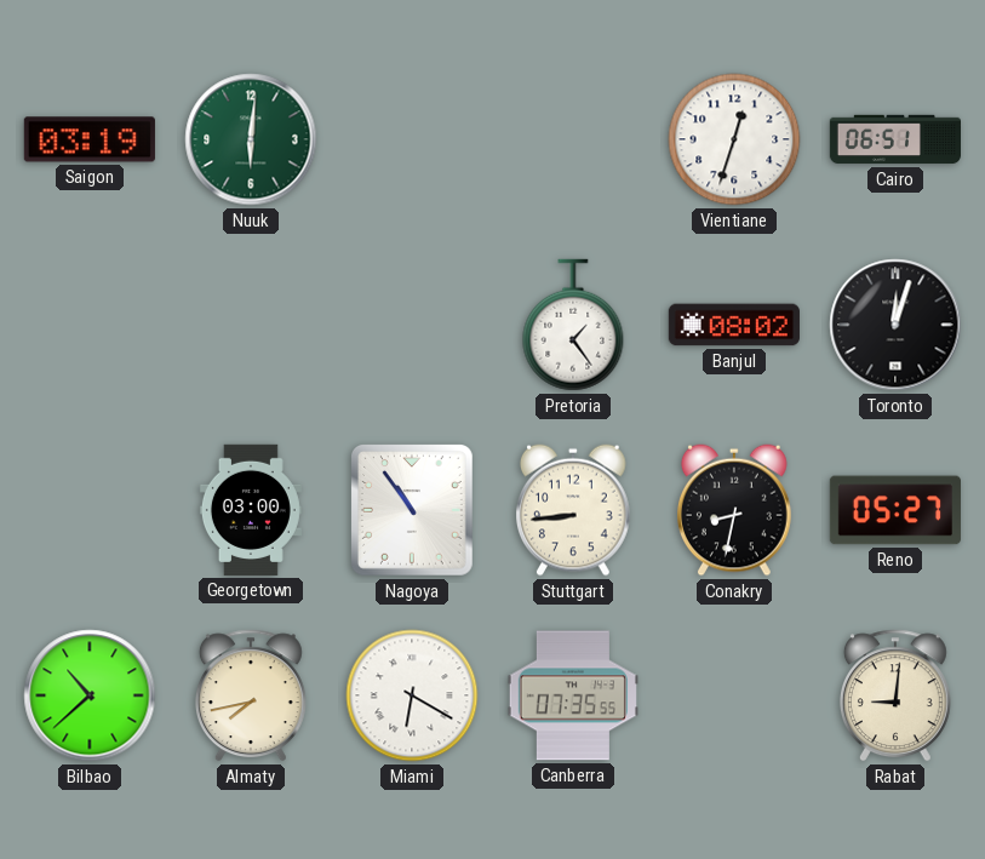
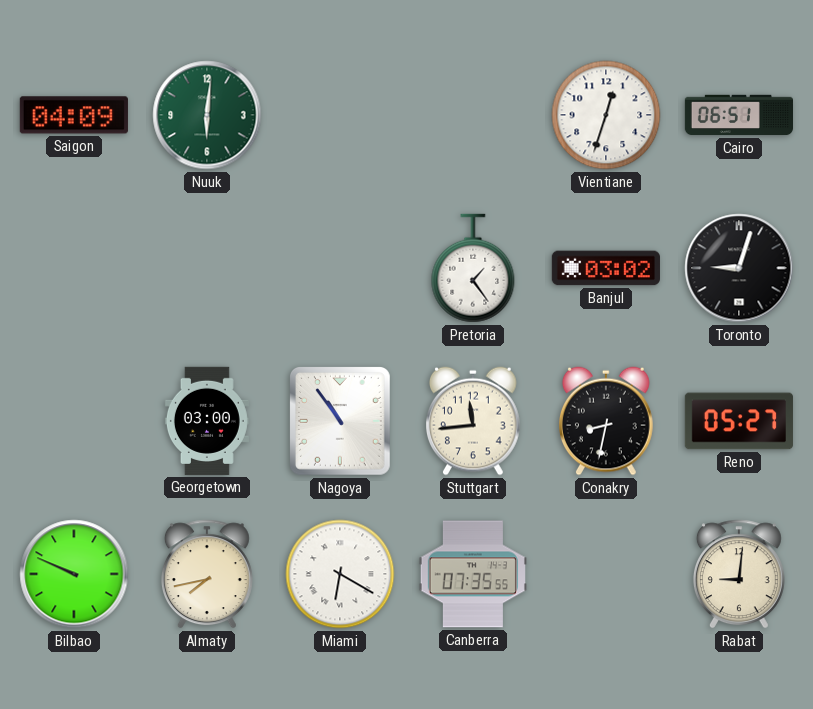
Saigon: 03:19 -> 04:09 (74, 115)
Banjul: 08:02 -> 03:02 (606, 268)
Toronto: 12:03 -> 9:03 (739, 268)
Stuttgart: 8:44 -> 11:44 (474, 421)
Bilbao: 10:38 -> 9:49 (74, 574)
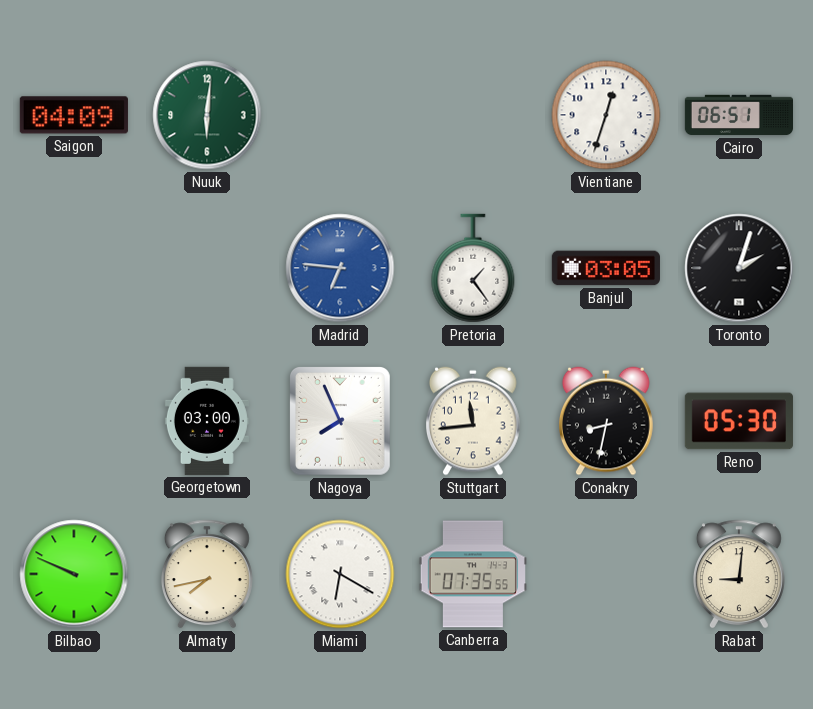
Madrid: none -> 6:46 (340, 268)
Banjul: 03:02 -> 03:05 (606, 268)
Toronto: 9:03 -> 2:03 (739, 268)
Nagoya: 10:54 -> 7:56 (340, 421)
Reno: 05:27 -> 05:30 (739, 421)
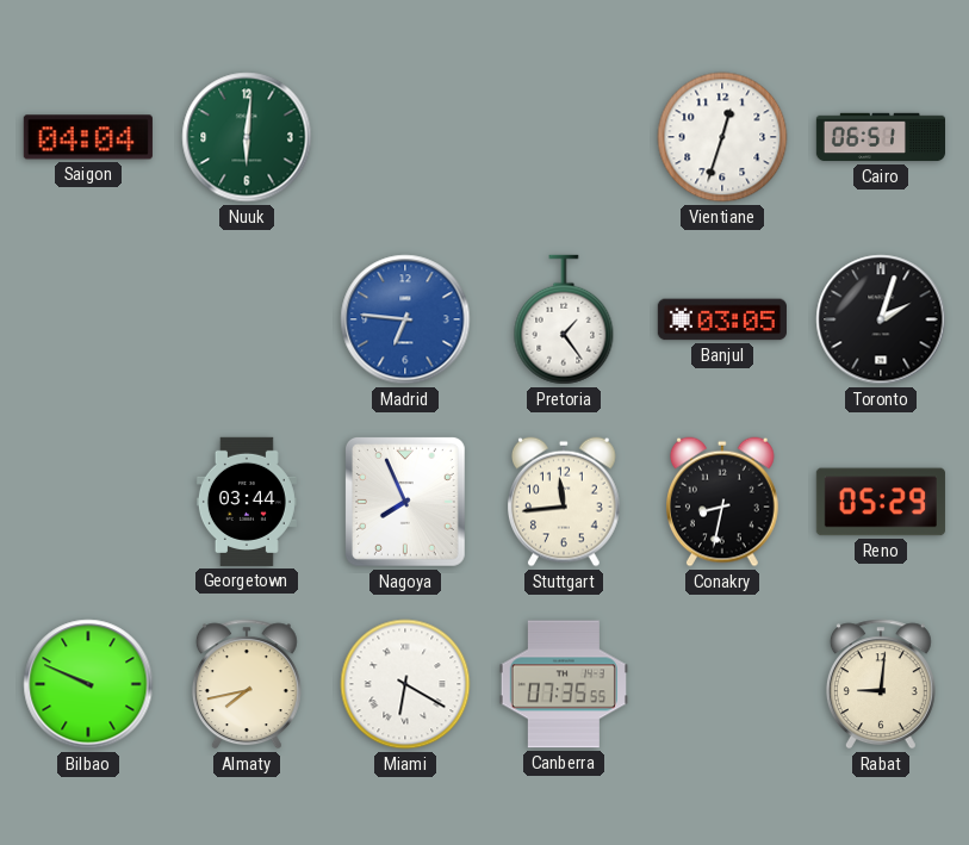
Saigon: 04:09 -> 04:04 (88, 137)
Georgetown: 03:00 -> 03:44 (247, 502)
Reno: 05:30 -> 05:29 (881, 502)
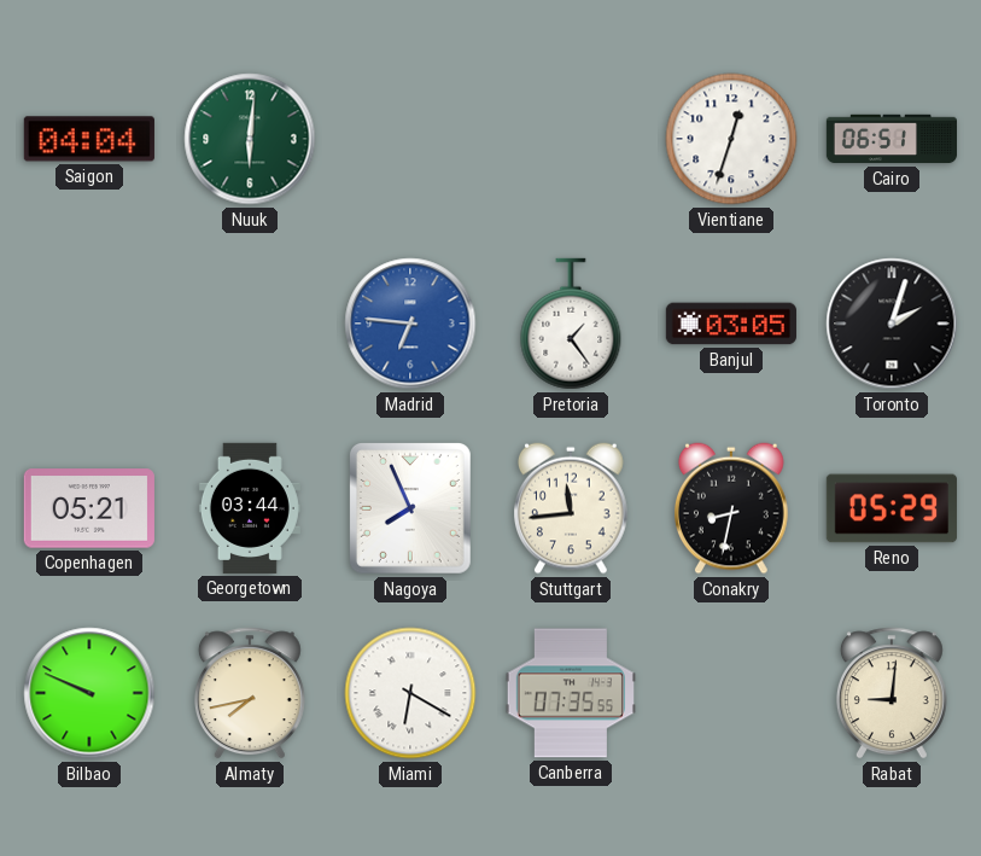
Copenhagen: none -> 05:21 (89, 508)
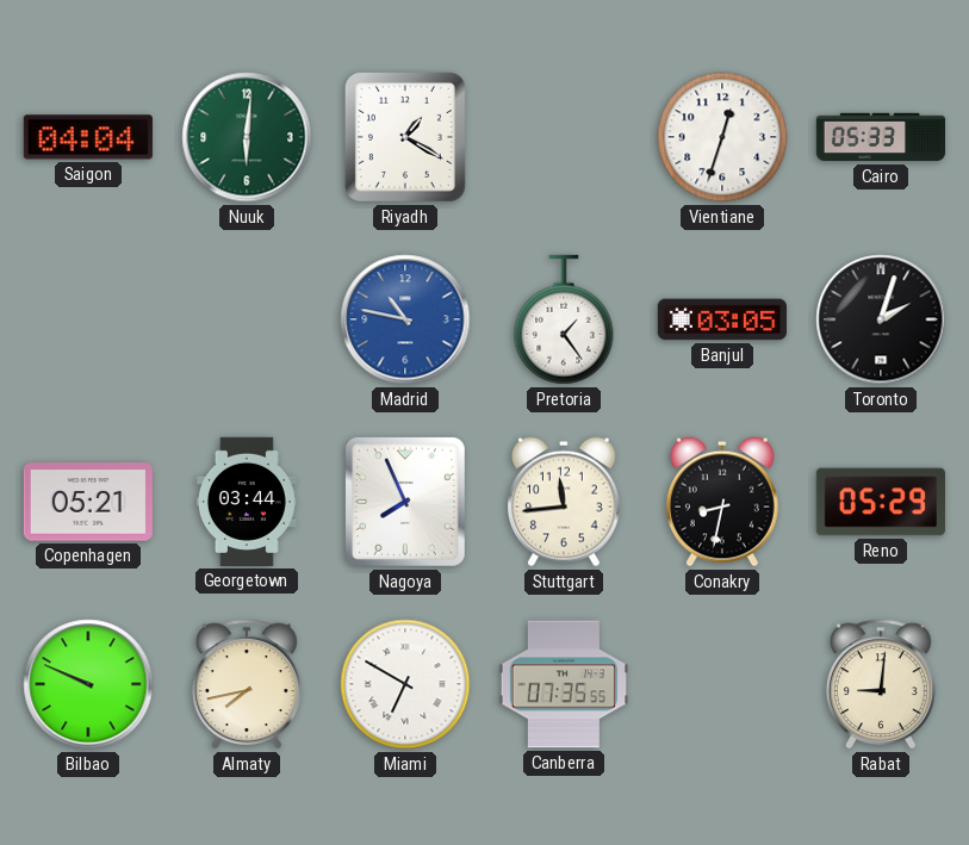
Riyadh: none -> 1:20 (405, 137)
Cairo: 06:51 -> 05:33 (880, 137)
Madrid: 6:46 -> 10:47 (405, 319)
Miami: 6:20 -> 6:50 (405, 684)
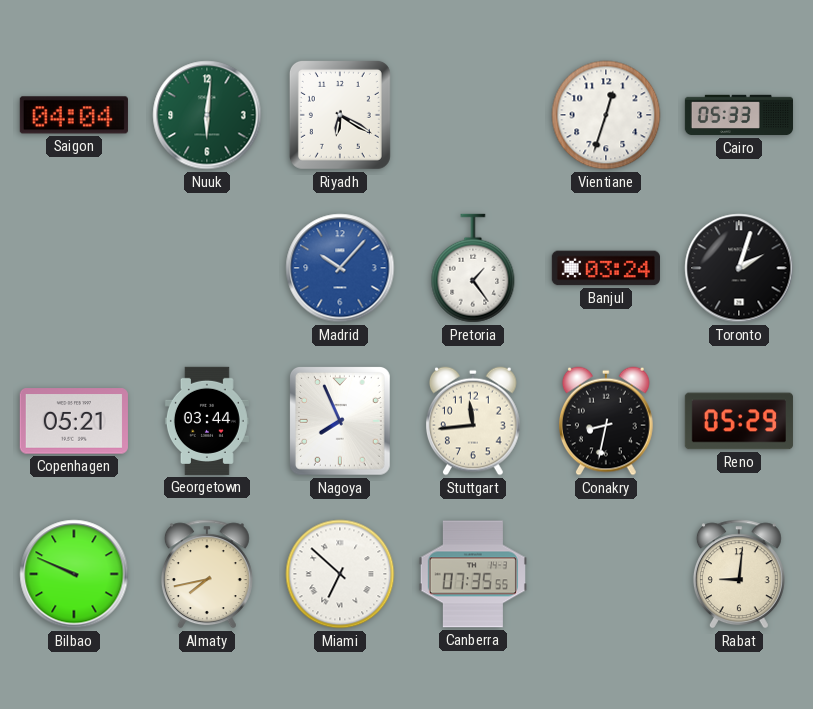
Riyadh: 1:20 -> 6:20 (340, 115)
Madrid: 10:47 -> 10:07 (340, 268)
Banjul: 03:05 -> 03:24 (606, 268)
Miami: 6:50 -> 6:52 (340, 574)
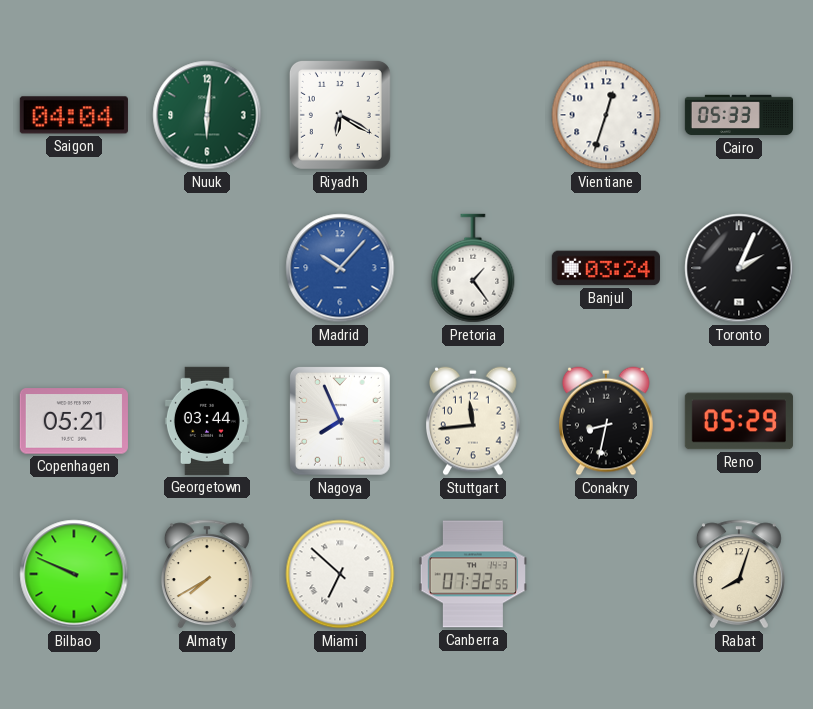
Toronto: 2:03 -> 2:04 (739, 268)
Almaty: 7:43 -> 7:40 (207, 574)
Canberra: 07:35 -> 07:32 (473, 574)
Rabat: 9:01 -> 8:03 (739, 574)
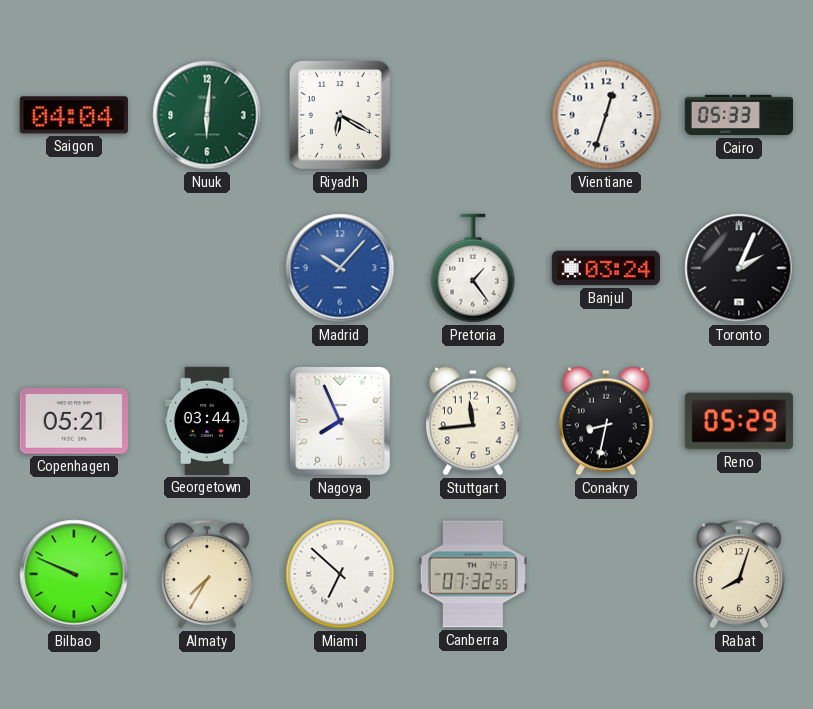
Almaty: 7:40 -> 7:35 (207, 574)
